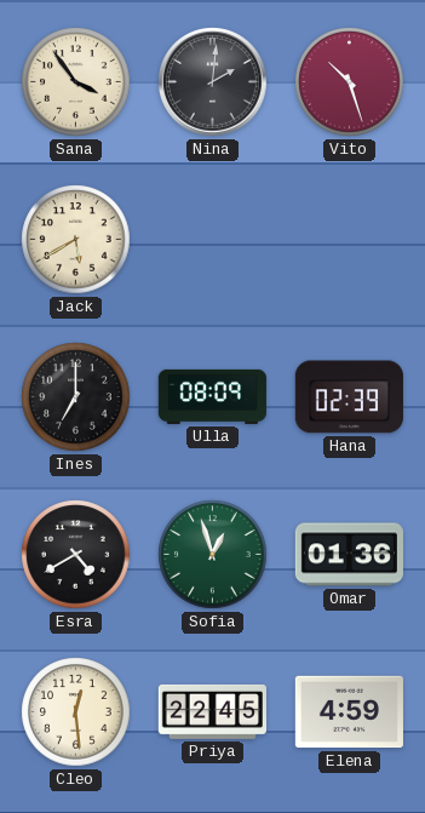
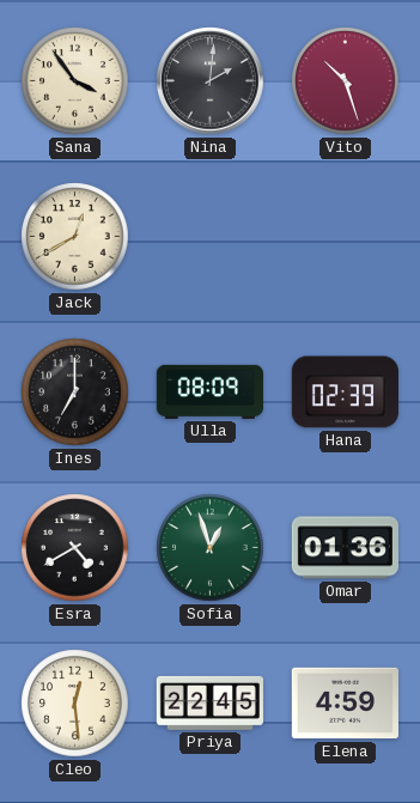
Jack: 5:40 -> 12:40 (75, 237)
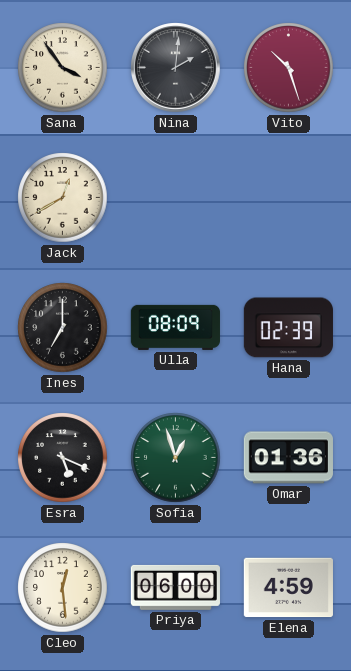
Esra: 4:40 -> 5:19 (63, 458)
Priya: 22:45 -> 06:00 (175, 587)
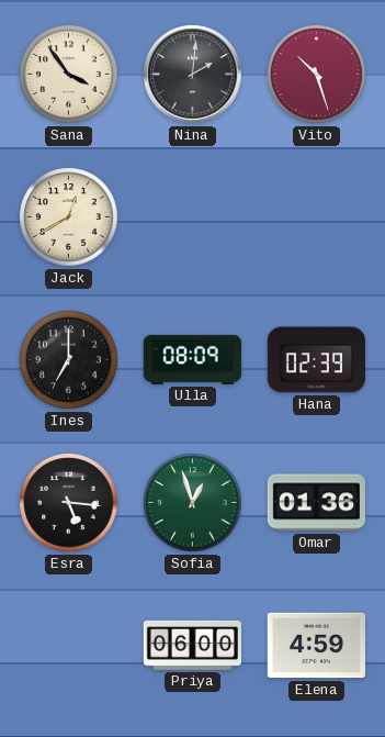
Esra: 5:19 -> 5:16 (69, 503)
Cleo: 12:29 -> none (63, 588)
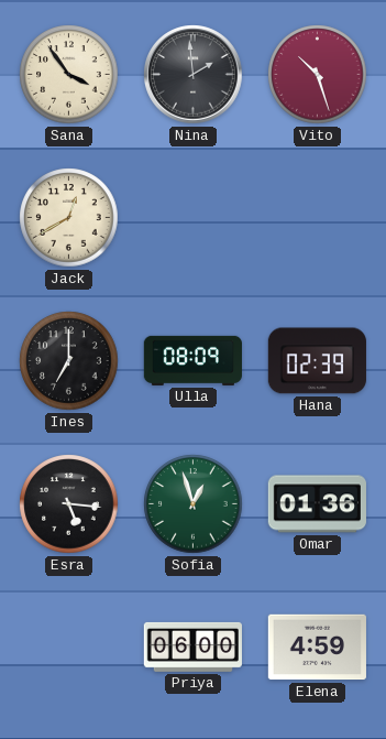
Nina: 2:01 -> 1:59 (194, 75)
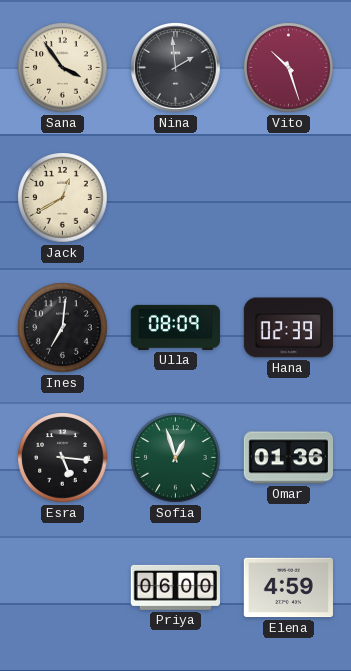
Ines: 7:00 -> 7:01 (63, 328)
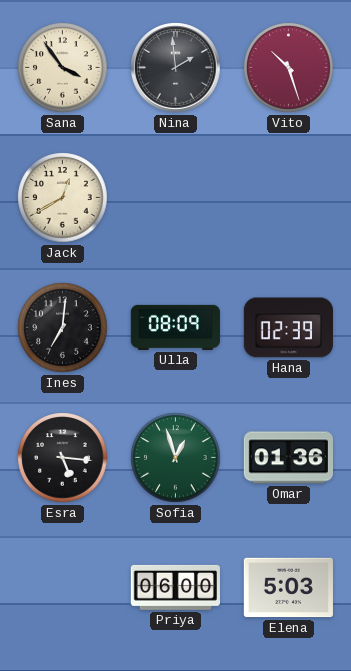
Elena: 4:59 -> 5:03 (288, 588)
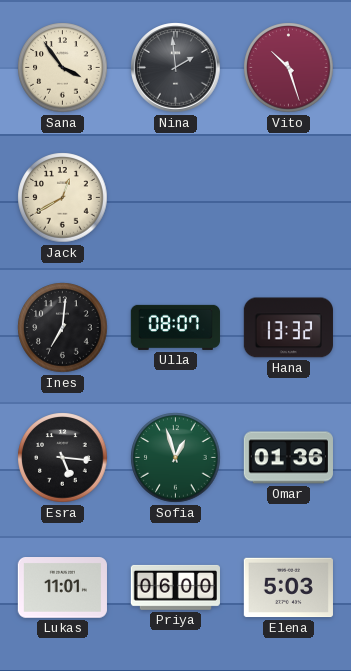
Ulla: 08:09 -> 08:07 (175, 327)
Hana: 02:39 -> 13:32 (288, 328)
Lukas: none -> 11:01 (62, 588)
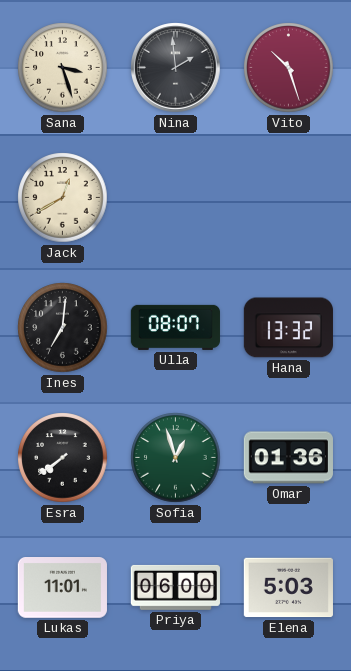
Sana: 3:54 -> 3:27 (63, 68)
Esra: 5:16 -> 7:39 (63, 458)
